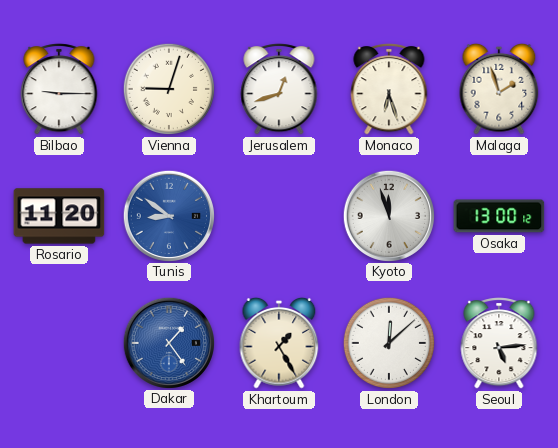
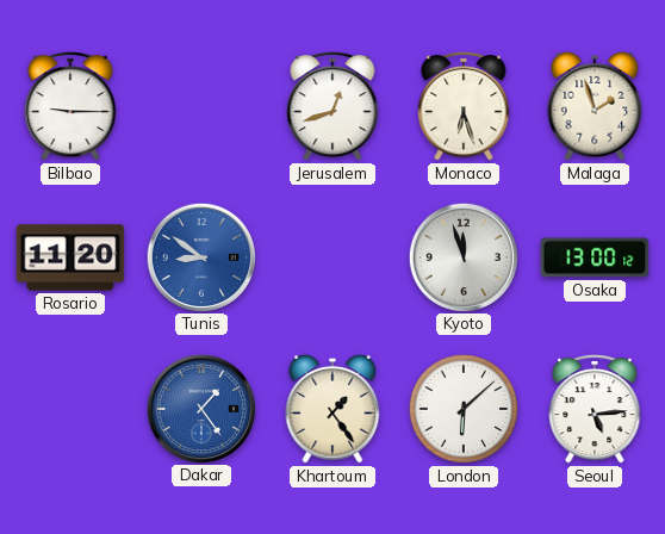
Vienna: 9:03 -> none (169, 89)
Khartoum: 1:25 -> 1:24 (332, 409)
London: 12:08 -> 6:08 (464, 409)
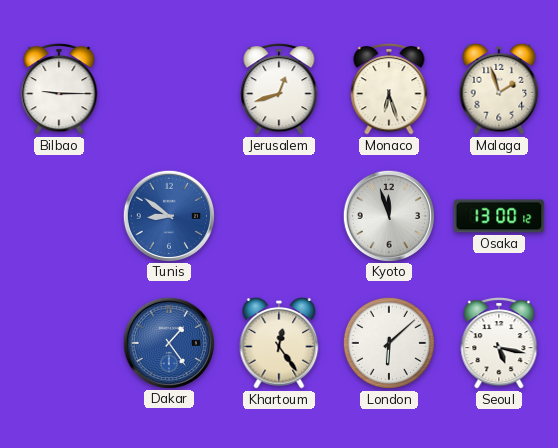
Rosario: 11:20 -> none (70, 257)
Khartoum: 1:24 -> 12:24 (279, 343)
Seoul: 5:14 -> 5:17 (499, 343)
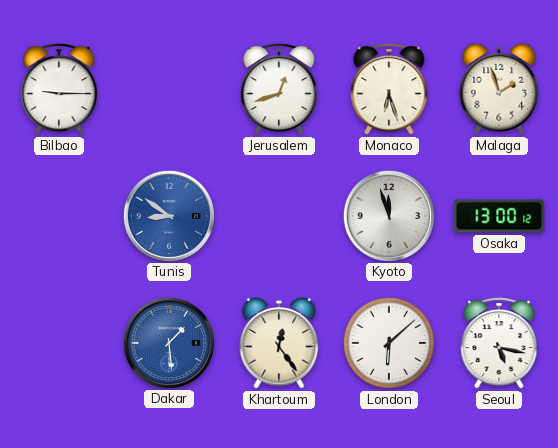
Dakar: 1:24 -> 1:29 (168, 342)
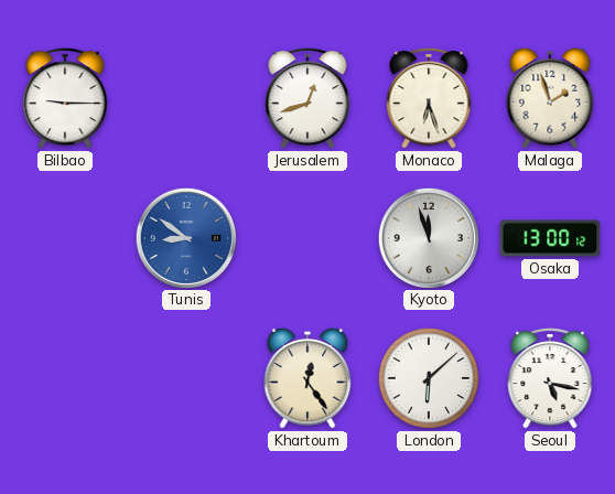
Dakar: 1:29 -> none (168, 342)
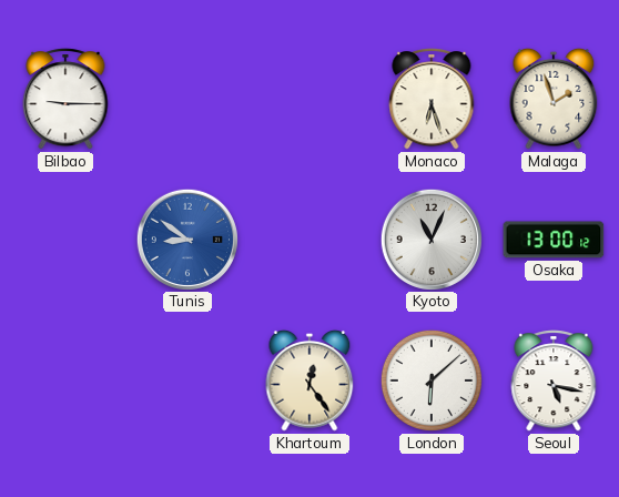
Jerusalem: 12:42 -> none (307, 98)
Kyoto: 11:57 -> 11:04 (430, 239)
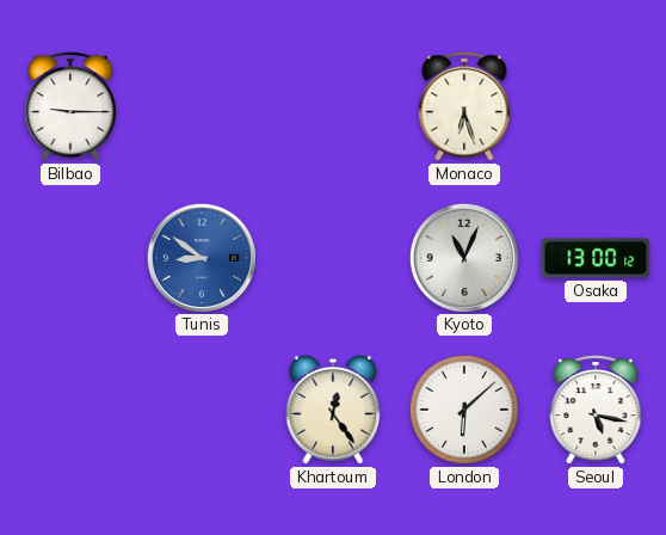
Malaga: 1:57 -> none (554, 99)
